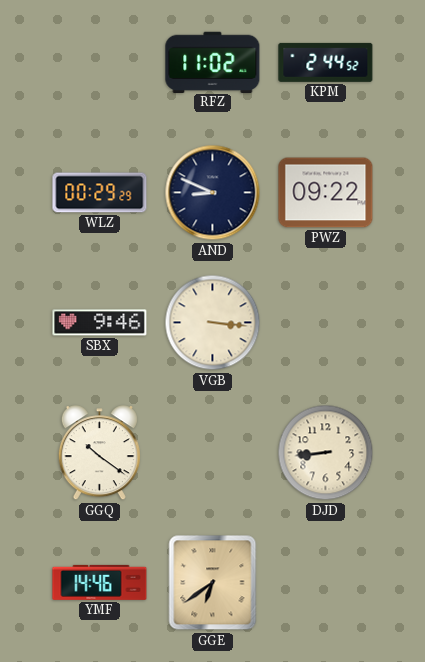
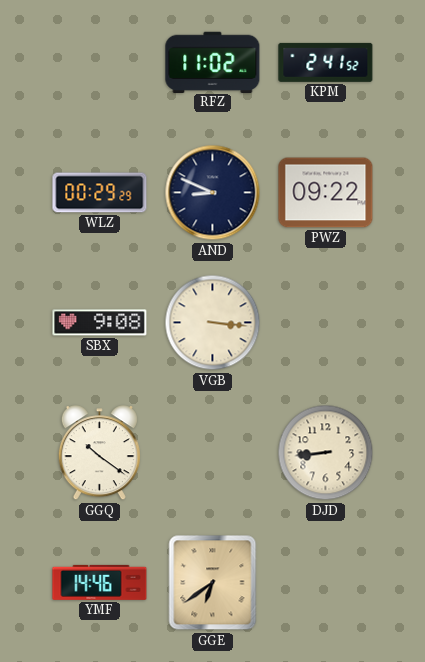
KPM: 2:44 -> 2:41 (326, 62)
SBX: 9:46 -> 9:08 (100, 323)
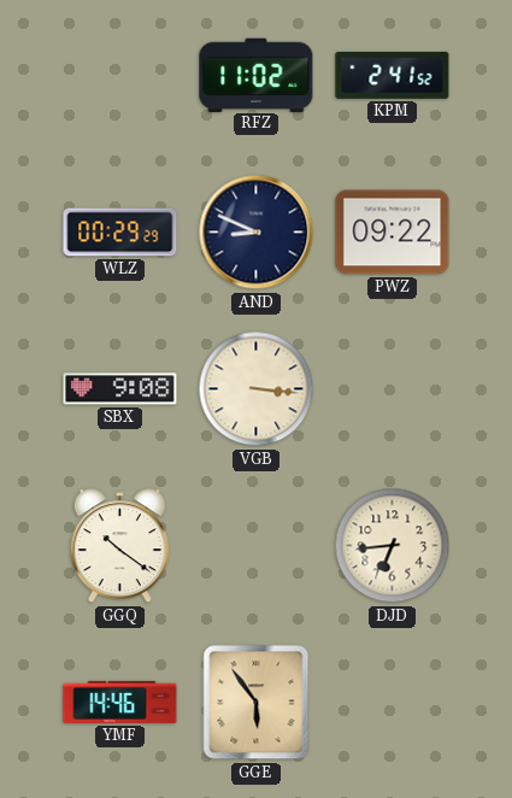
DJD: 8:44 -> 6:44 (393, 546)
GGE: 6:39 -> 5:54 (257, 703)
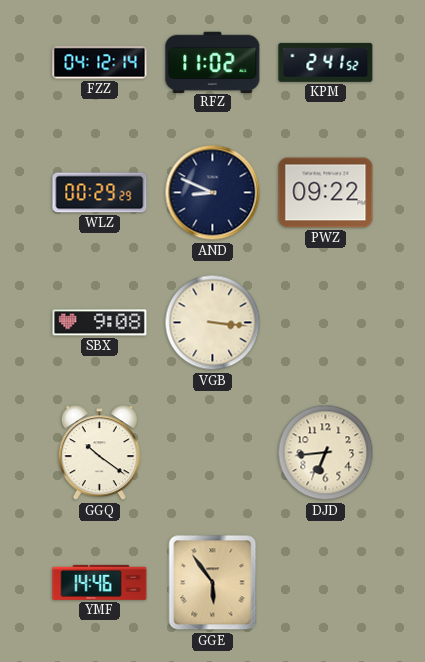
FZZ: none -> 04:12 (100, 63)
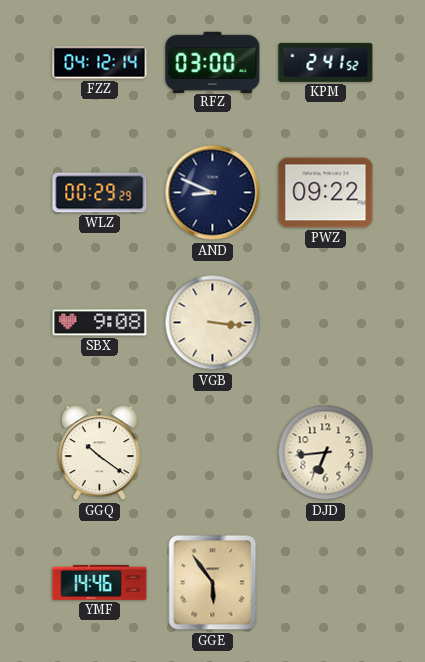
RFZ: 11:02 -> 03:00 (213, 62)
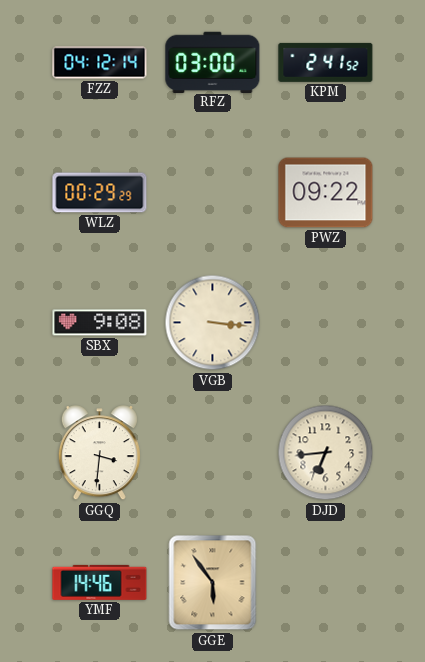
AND: 8:49 -> none (213, 193)
GGQ: 10:21 -> 3:31 (99, 453)
